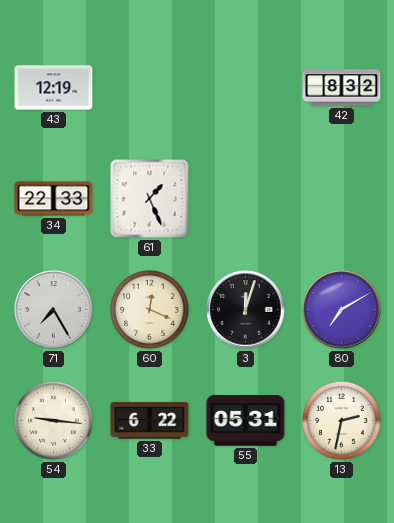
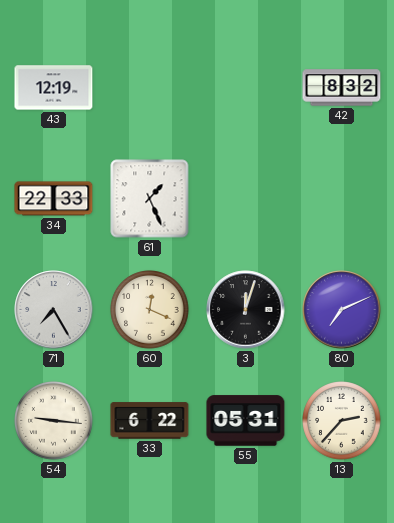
80: 7:10 -> 7:11 (342, 310)
13: 2:32 -> 2:37 (342, 421)
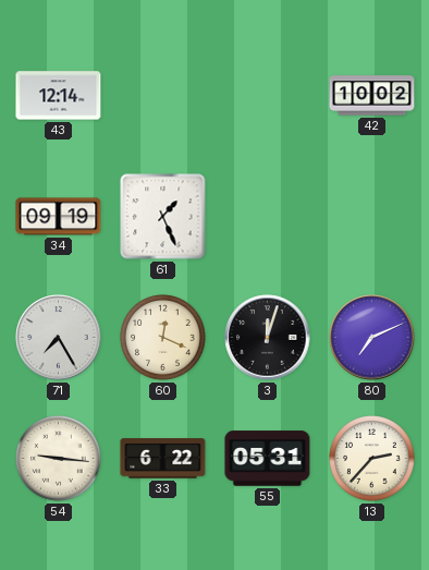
43: 12:19 -> 12:14 (59, 96)
42: 8:32 -> 10:02 (372, 96)
34: 22:33 -> 09:19 (59, 217)
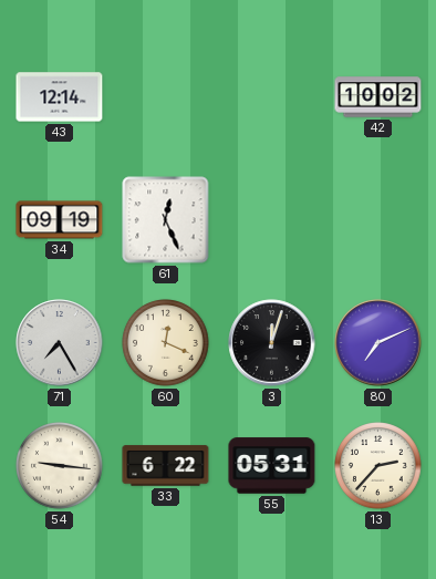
61: 1:26 -> 12:26 (166, 220)
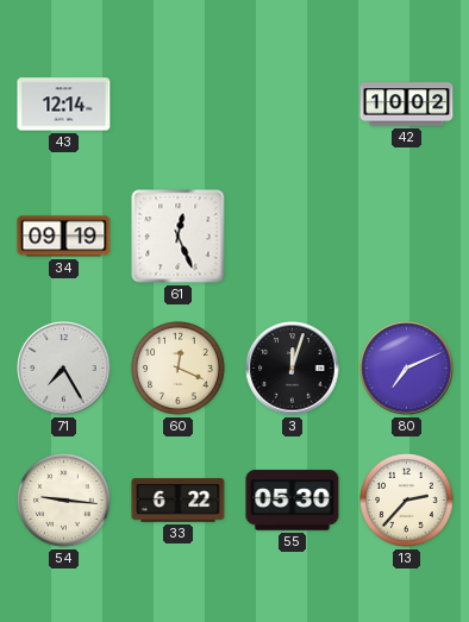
55: 05:31 -> 05:30 (293, 501)
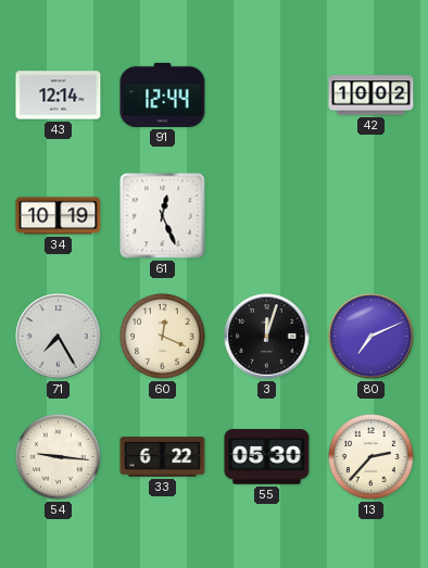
91: none -> 12:44 (163, 94)
34: 09:19 -> 10:19 (59, 216)
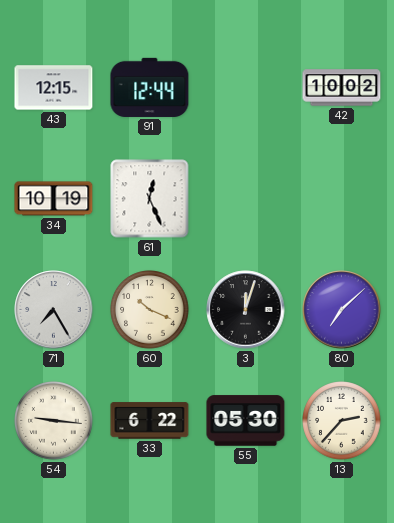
43: 12:14 -> 12:15 (54, 88)
60: 12:19 -> 10:19 (150, 310)
80: 7:11 -> 7:08 (342, 310)
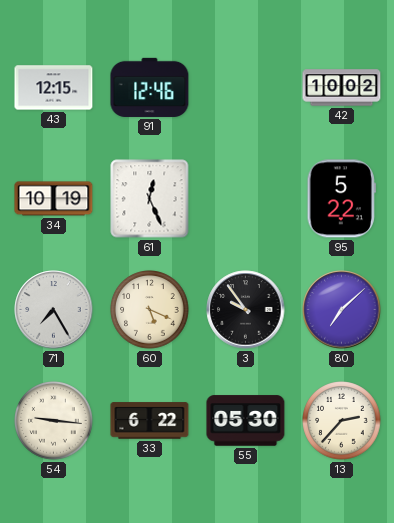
91: 12:44 -> 12:46 (150, 87)
95: none -> 5:22 (341, 199)
60: 10:19 -> 5:19 (150, 310)
3: 12:03 -> 9:54 (246, 310)
